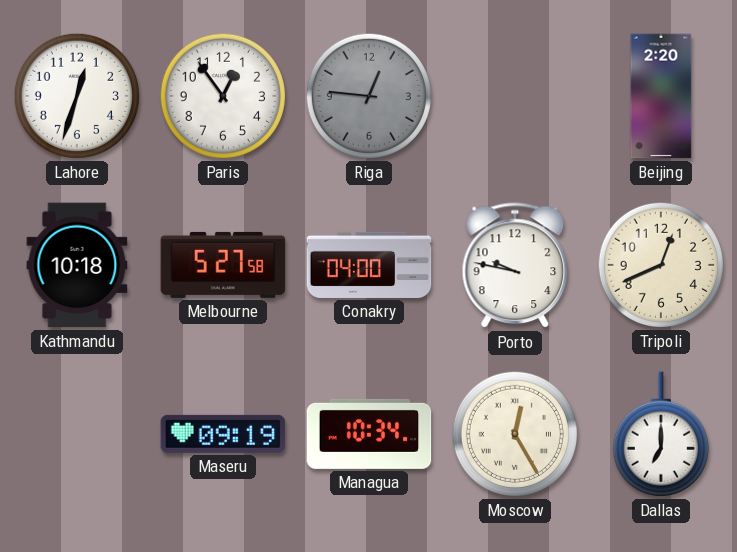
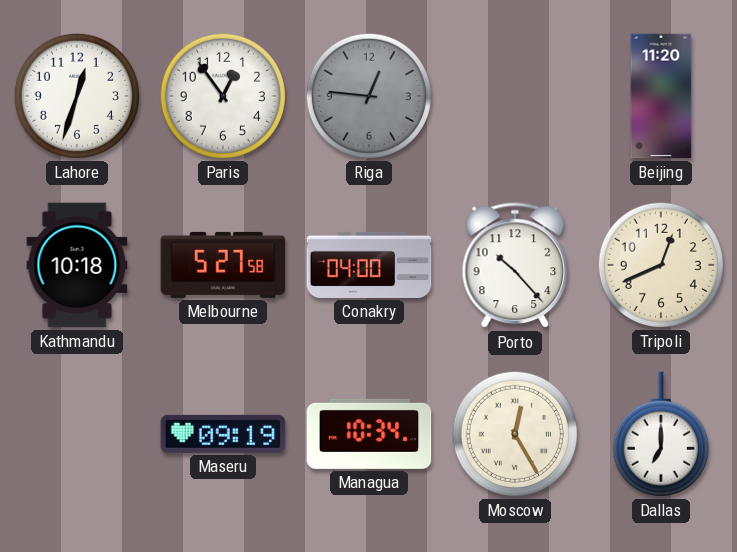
Beijing: 2:20 -> 11:20 (661, 96)
Porto: 9:47 -> 10:23 (515, 266)
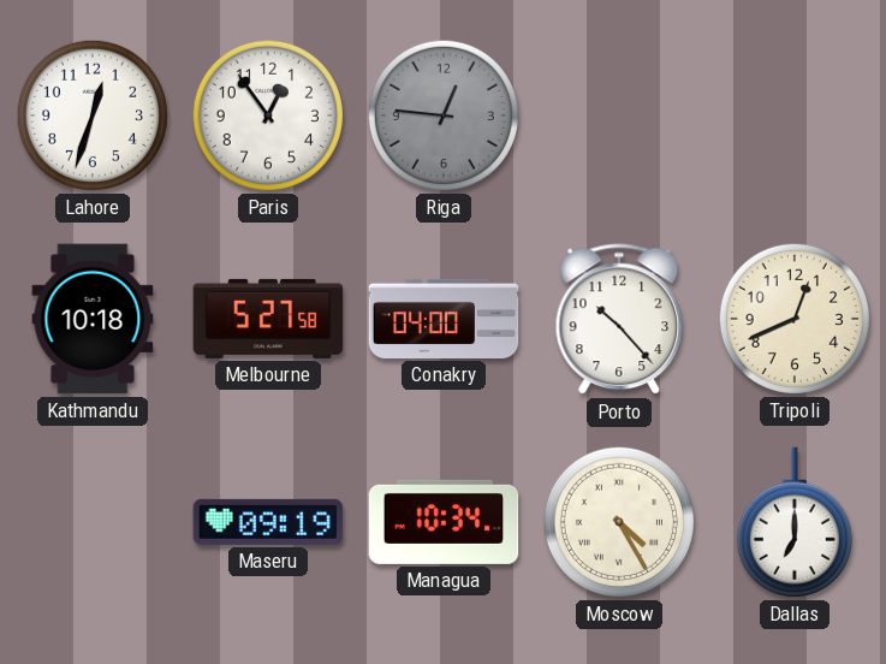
Beijing: 11:20 -> none (661, 96)
Moscow: 12:25 -> 4:25 (619, 522)
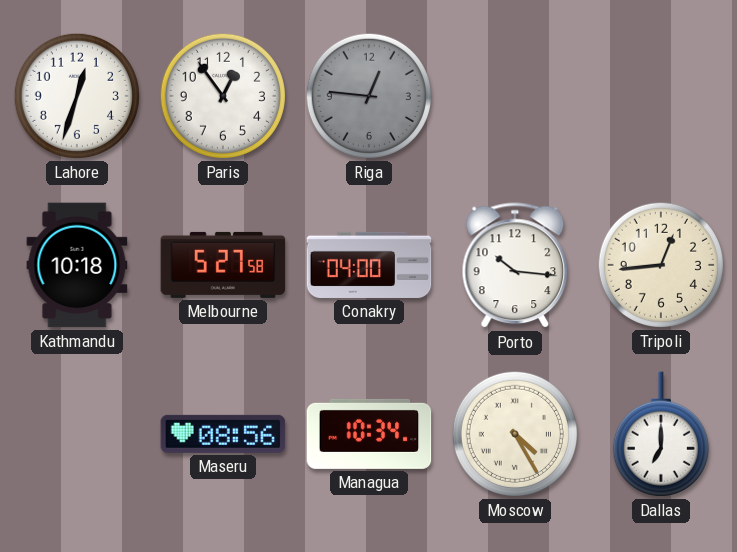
Porto: 10:23 -> 10:16 (515, 266)
Tripoli: 12:41 -> 12:44 (661, 265)
Maseru: 09:19 -> 08:56 (223, 434)
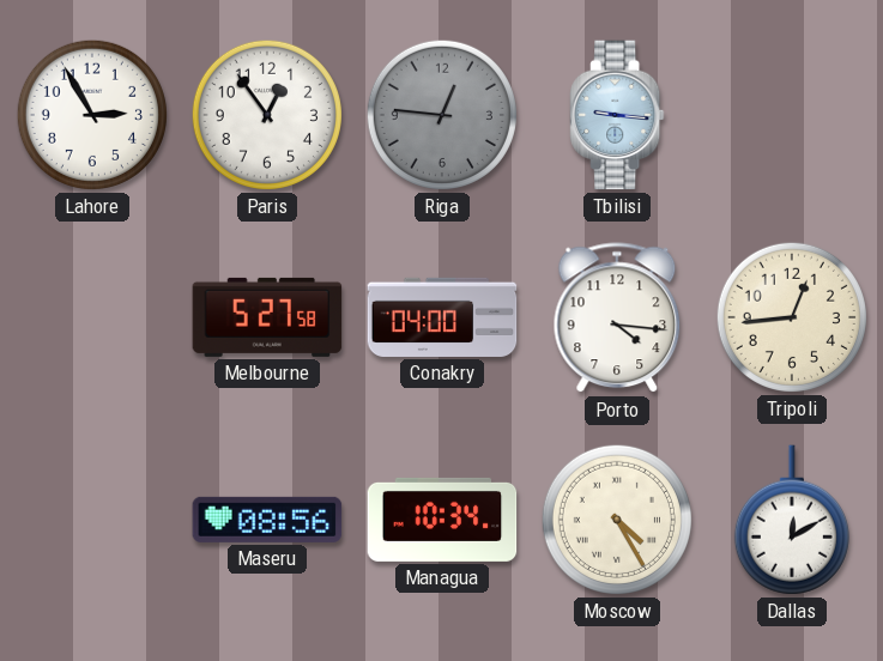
Lahore: 12:33 -> 2:55 (92, 115)
Tbilisi: none -> 9:16 (617, 115)
Kathmandu: 10:18 -> none (77, 265)
Porto: 10:16 -> 4:16 (617, 319)
Dallas: 7:00 -> 12:10 (792, 520)
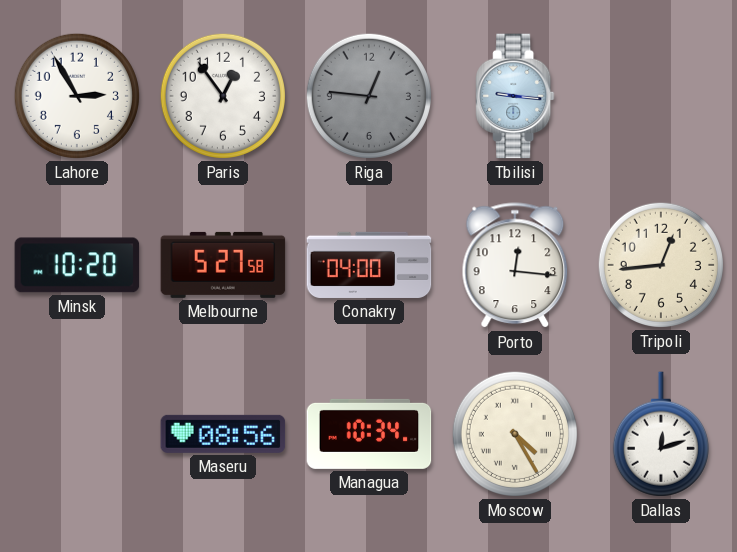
Minsk: none -> 10:20 (77, 265)
Porto: 4:16 -> 12:16 (515, 266)
Dallas: 12:10 -> 12:12 (661, 434)
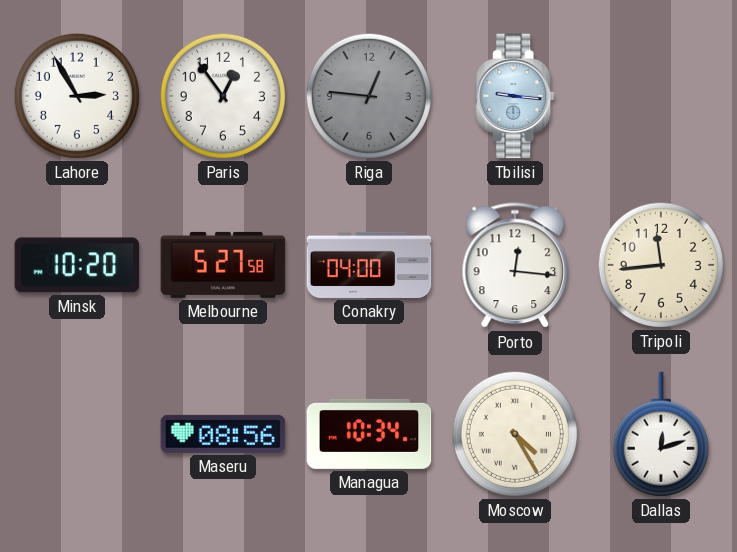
Tripoli: 12:44 -> 11:44 (661, 265)
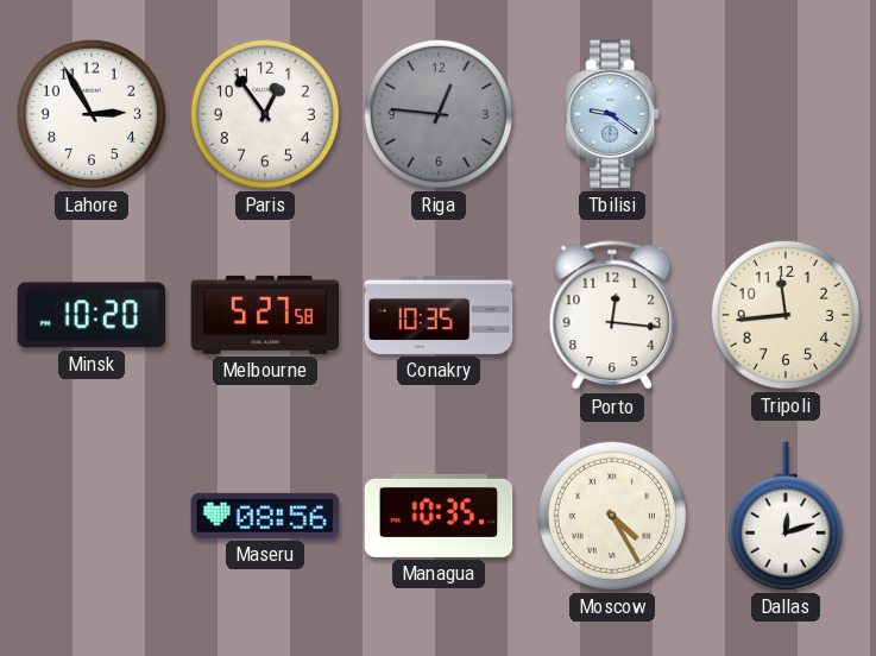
Tbilisi: 9:16 -> 9:21 (612, 114)
Conakry: 04:00 -> 10:35 (439, 315)
Managua: 10:34 -> 10:35 (439, 516)
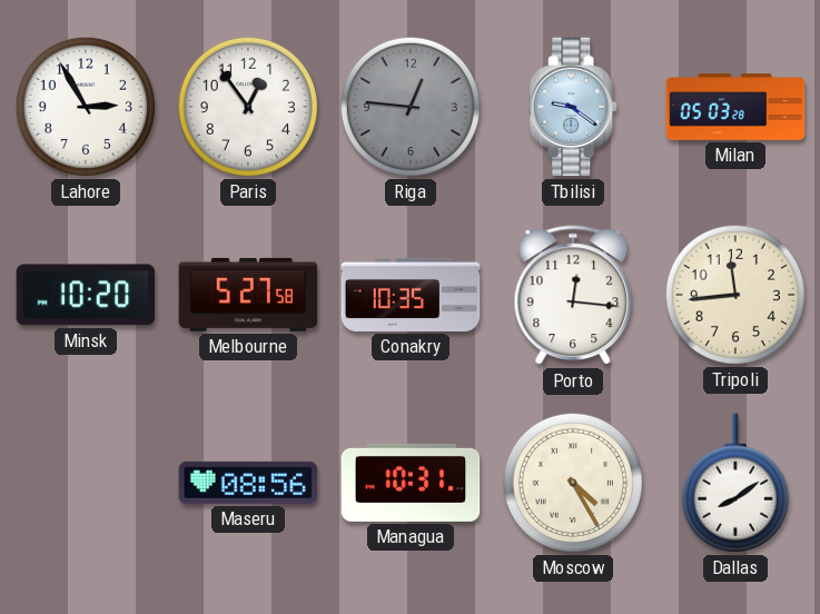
Milan: none -> 05:03 (735, 107)
Managua: 10:35 -> 10:31 (411, 483)
Dallas: 12:12 -> 8:09 (735, 483)
